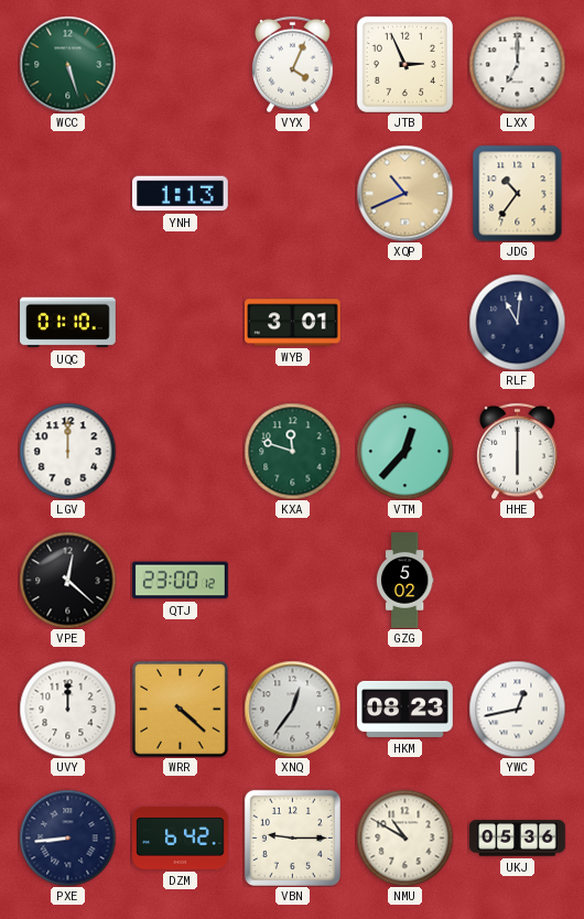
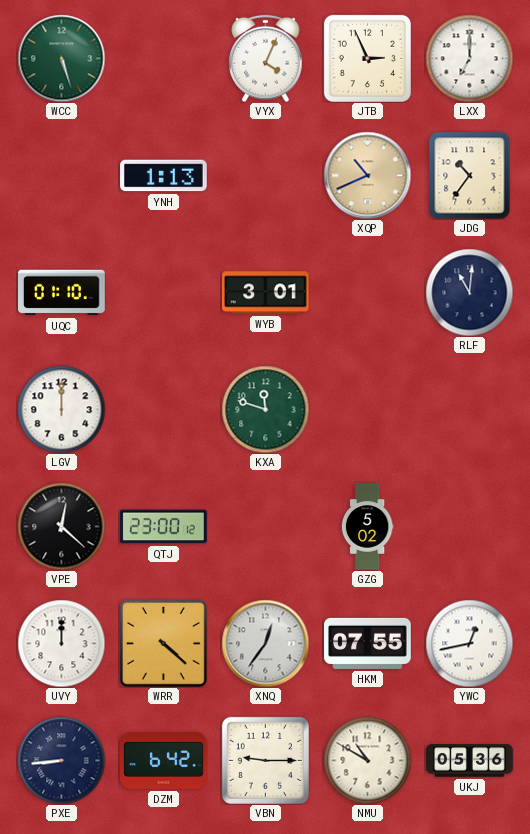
VTM: 12:37 -> none (404, 451)
HHE: 6:00 -> none (518, 451)
HKM: 08:23 -> 07:55 (368, 643)
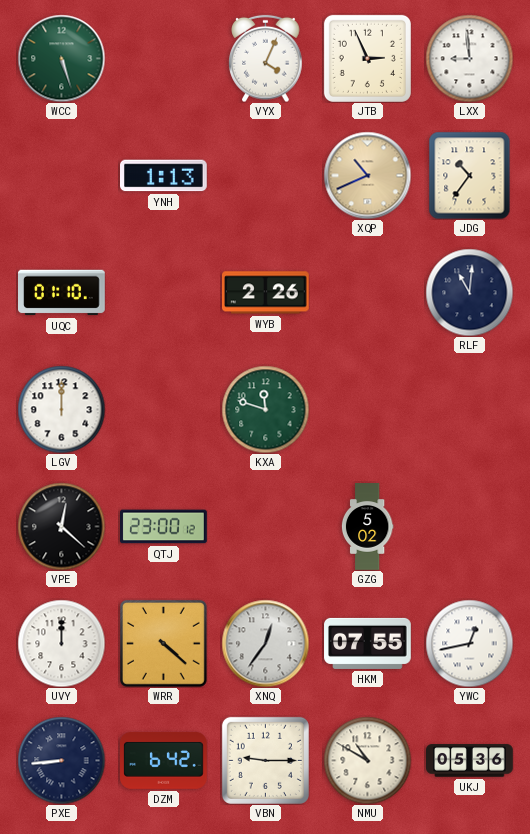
LXX: 7:00 -> 8:59 (469, 58)
WYB: 3:01 -> 2:26 (266, 293)
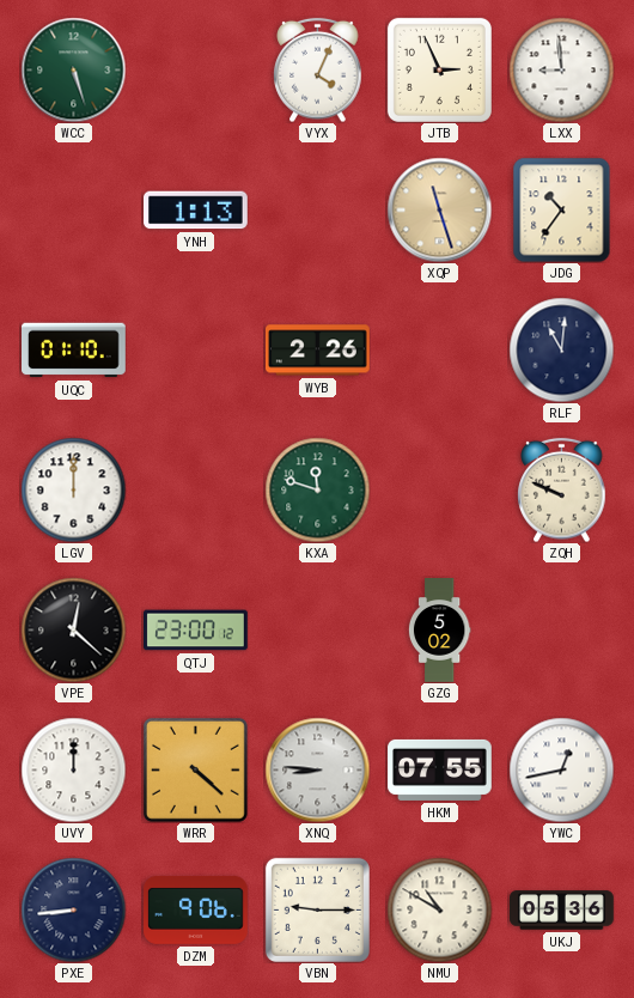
XQP: 10:41 -> 11:27 (439, 209)
ZQH: none -> 9:49 (562, 489)
XNQ: 12:36 -> 8:46 (317, 769)
DZM: 6:42 -> 9:06 (196, 909)
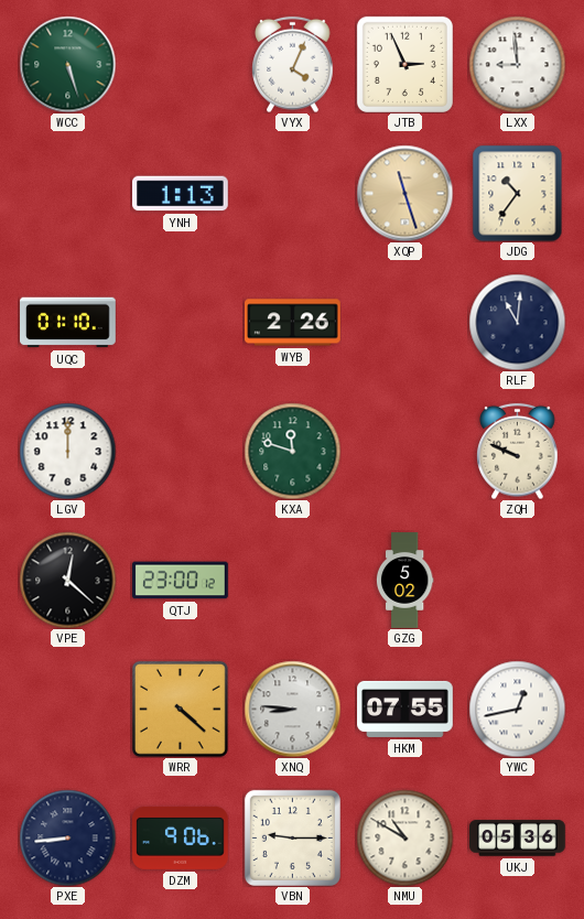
UVY: 12:00 -> none (73, 769)
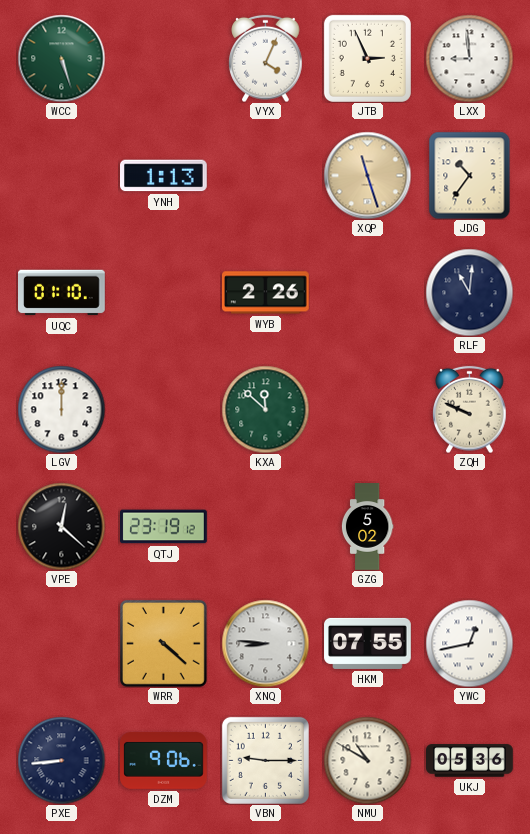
KXA: 11:48 -> 11:52 (265, 409)
QTJ: 23:00 -> 23:19 (164, 527)
